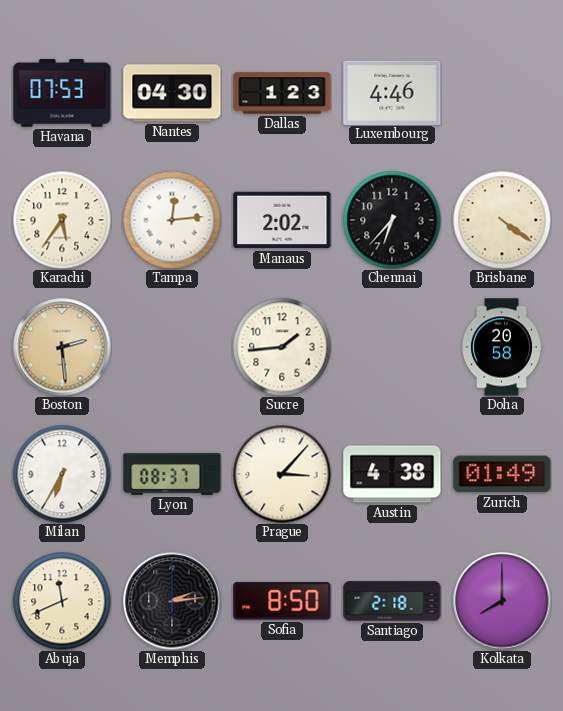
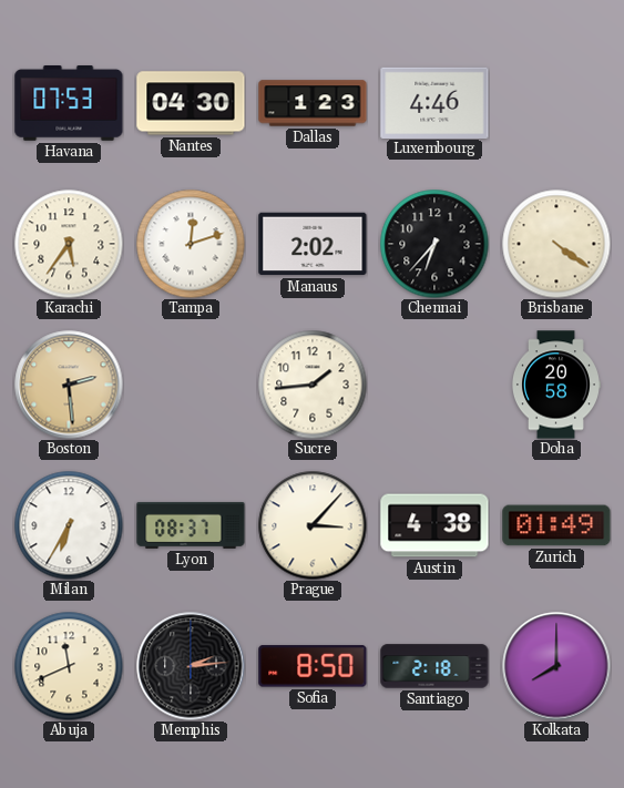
Tampa: 12:14 -> 12:12 (191, 244)
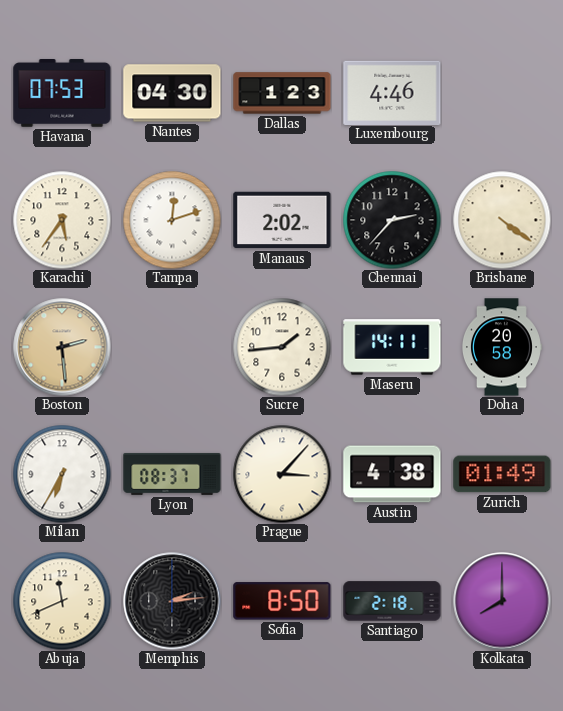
Chennai: 6:37 -> 2:37 (392, 220)
Maseru: none -> 14:11 (392, 347)
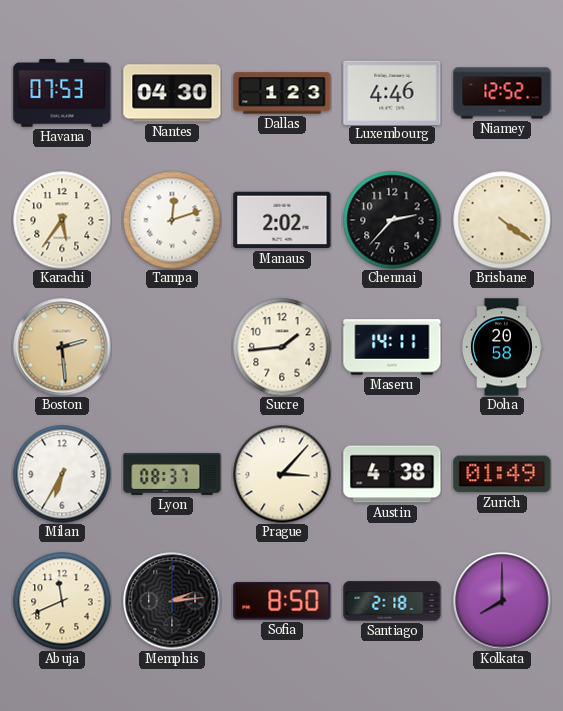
Niamey: none -> 12:52 (502, 93)
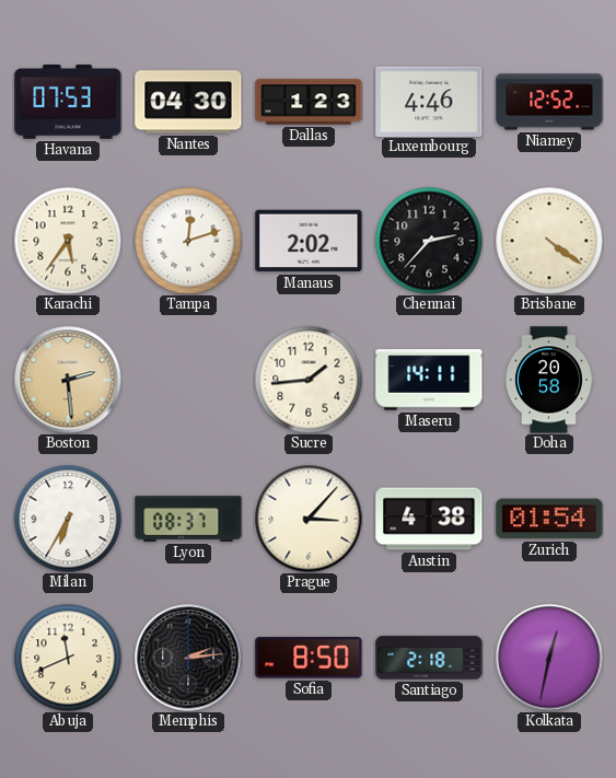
Zurich: 01:49 -> 01:54 (549, 519)
Kolkata: 8:00 -> 12:32 (549, 658)
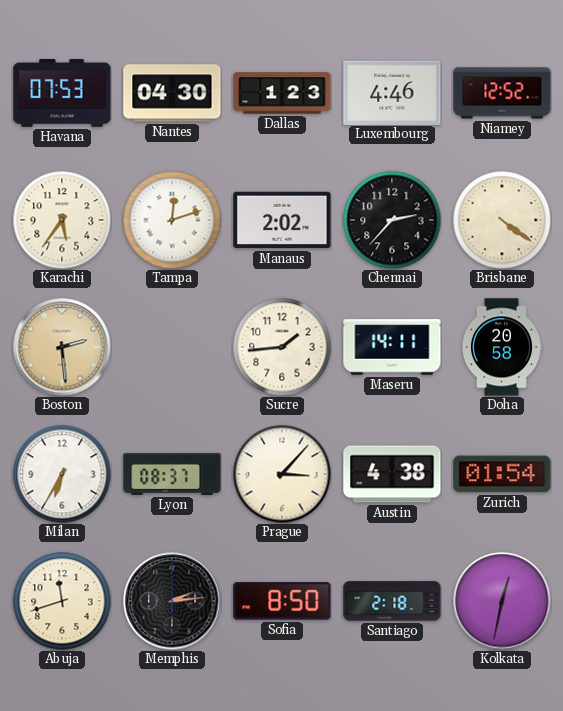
Abuja: 11:41 -> 11:42 (62, 601)
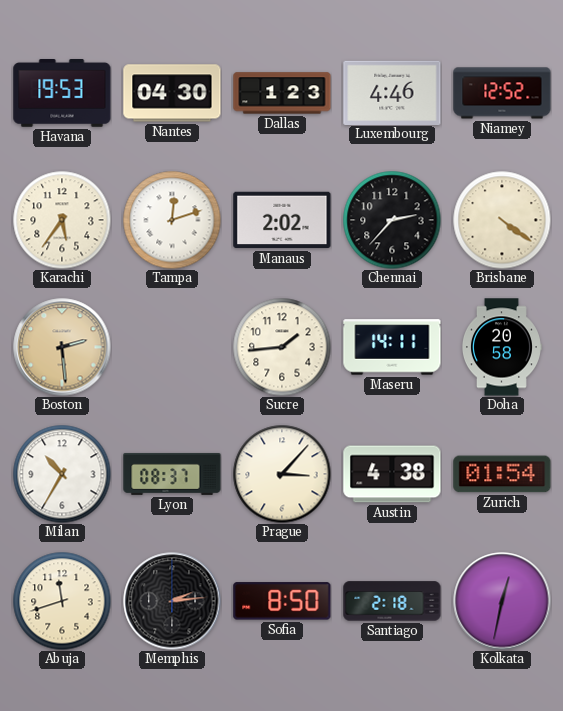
Havana: 07:53 -> 19:53 (62, 94)
Milan: 6:35 -> 10:35 (62, 474)
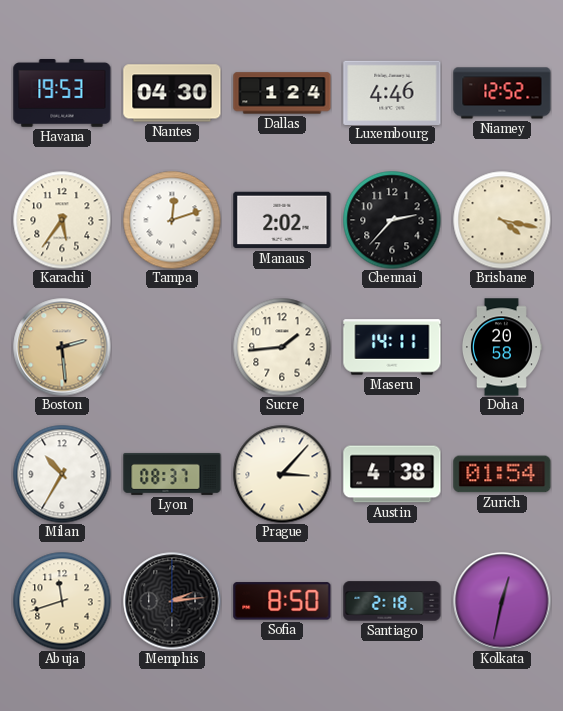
Dallas: 1:23 -> 1:24 (282, 93)
Brisbane: 4:21 -> 4:17 (502, 220)
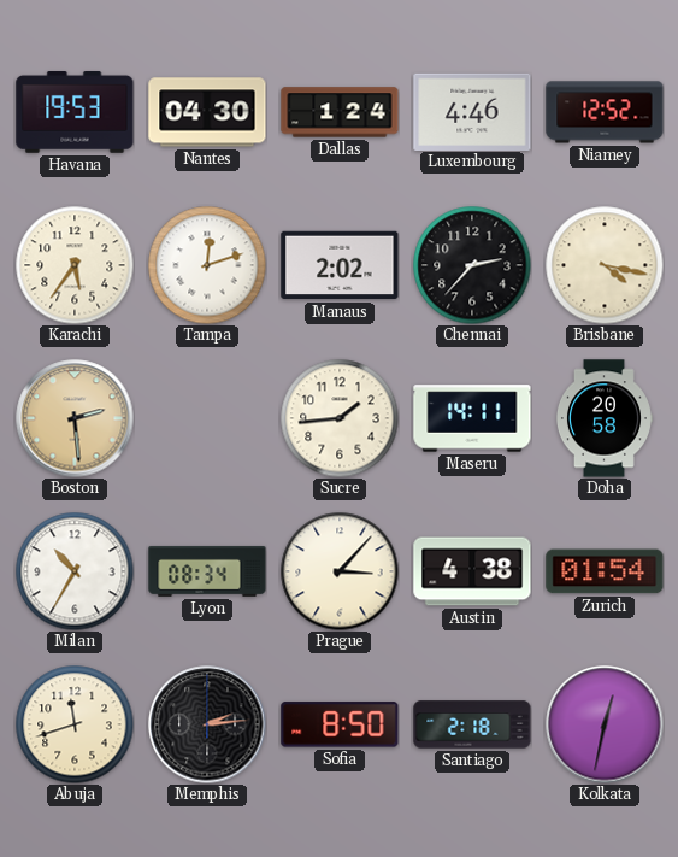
Lyon: 08:37 -> 08:34 (207, 571)
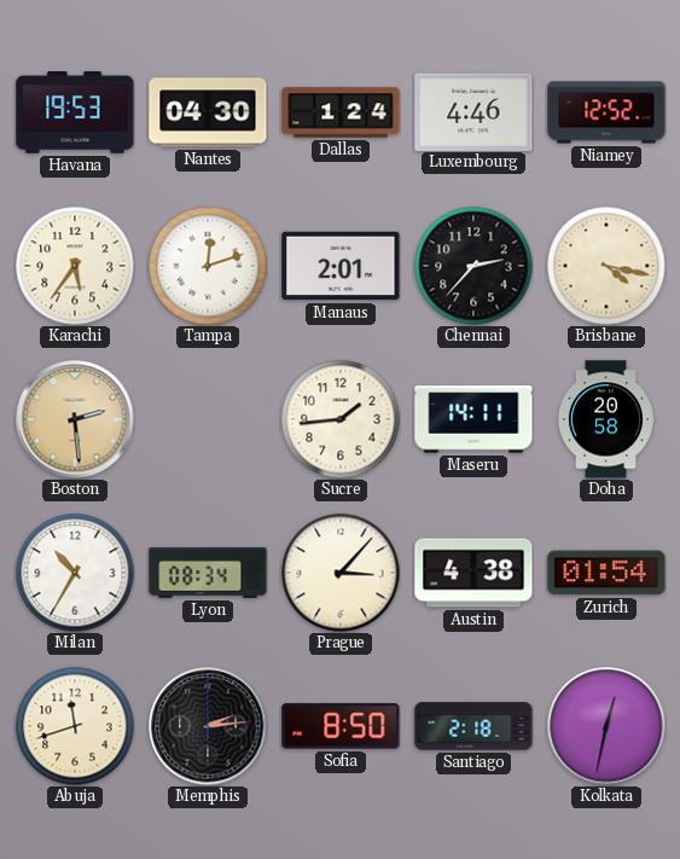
Manaus: 2:02 -> 2:01 (341, 266)
